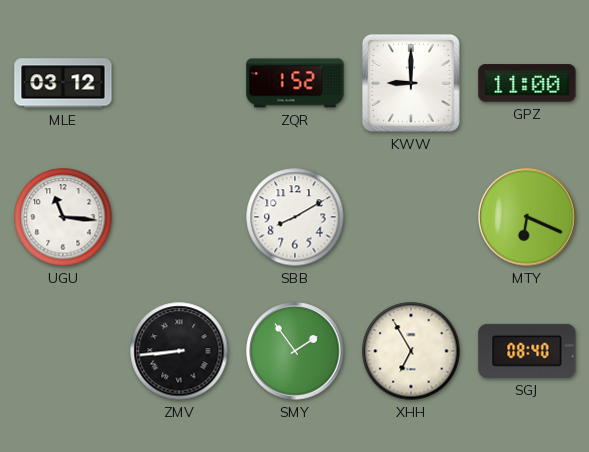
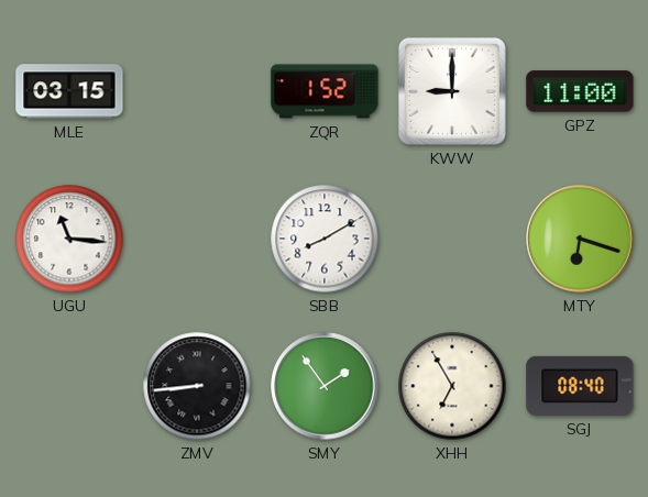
MLE: 03:12 -> 03:15 (69, 91)
MTY: 6:19 -> 6:18 (580, 239)
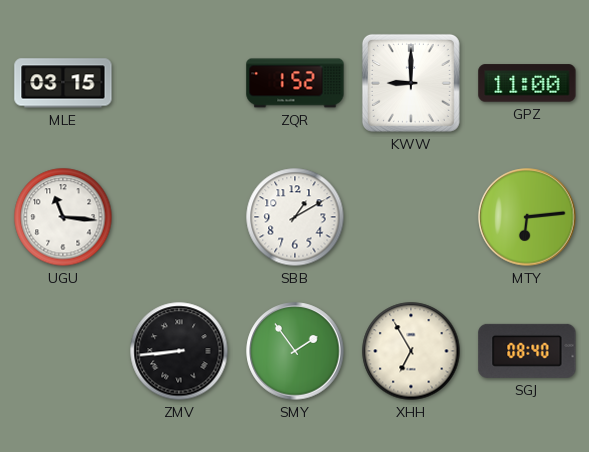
SBB: 8:10 -> 1:10 (295, 217)
MTY: 6:18 -> 6:14 (527, 217)
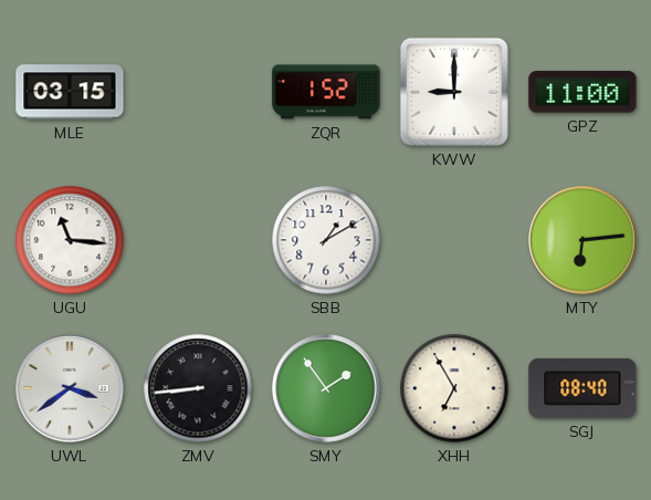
UWL: none -> 3:39 (70, 388)
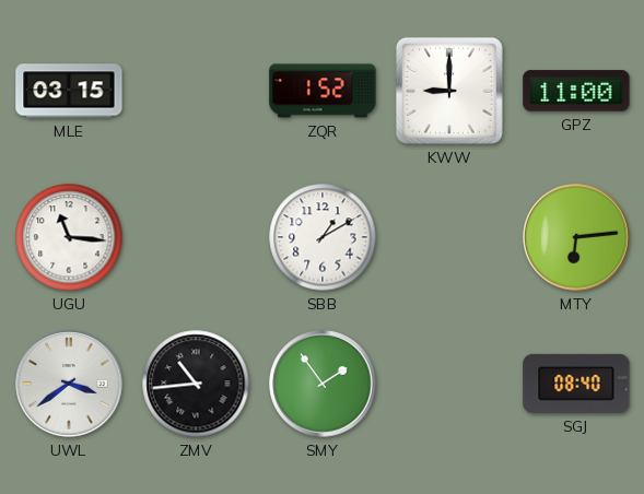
ZMV: 8:44 -> 10:44 (196, 384)
XHH: 6:55 -> none (454, 388)
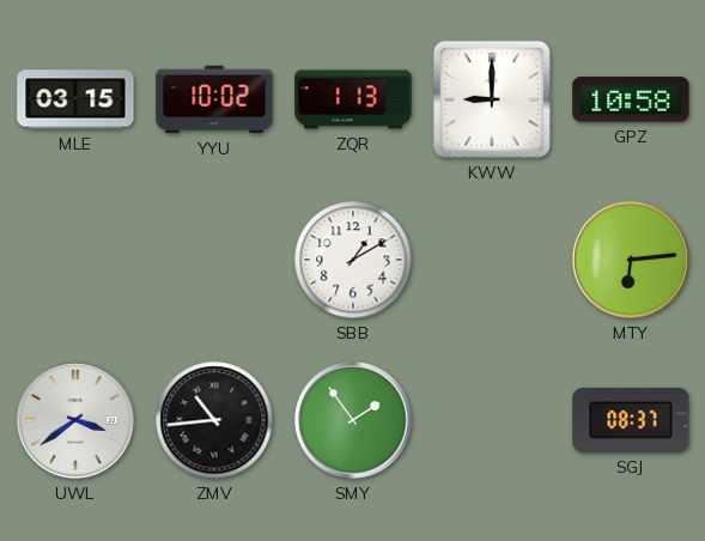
YYU: none -> 10:02 (214, 99)
ZQR: 1:52 -> 1:13 (353, 99)
GPZ: 11:00 -> 10:58 (631, 99)
UGU: 11:16 -> none (69, 237)
SGJ: 08:40 -> 08:37 (631, 420)
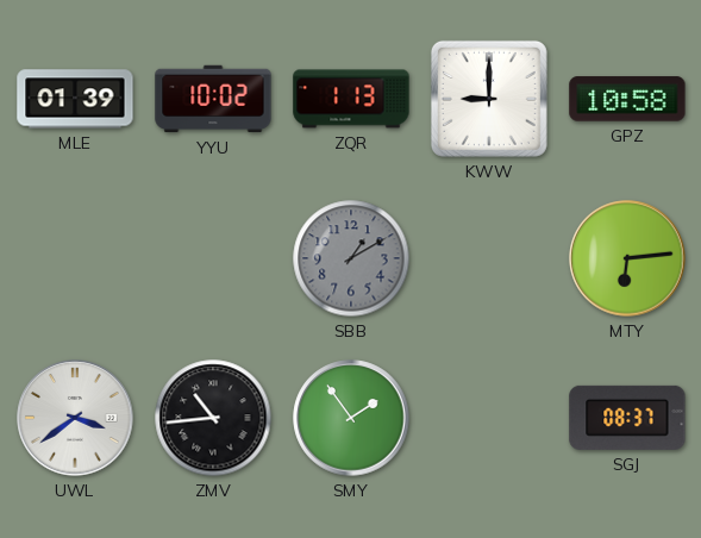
MLE: 03:15 -> 01:39 (75, 99)
SBB dial: white -> grey (351, 258)
